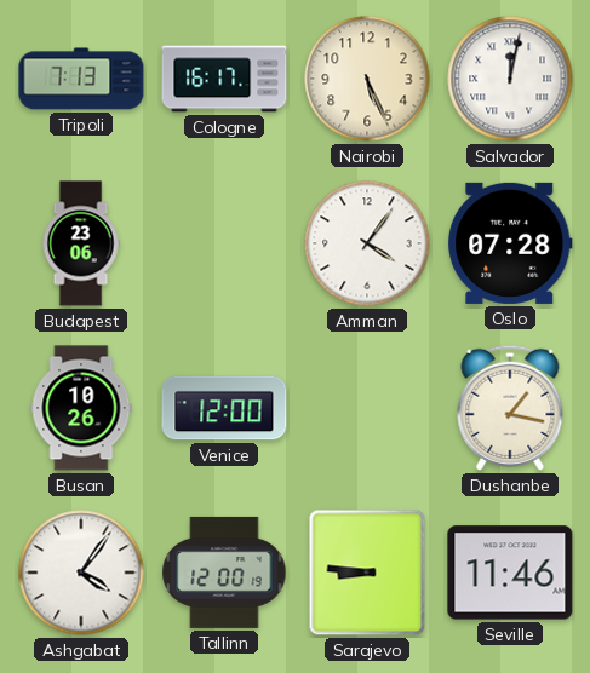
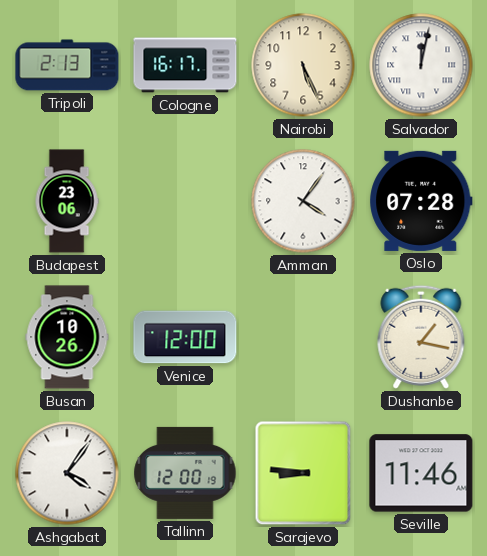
Tripoli: 7:13 -> 2:13 (67, 65)
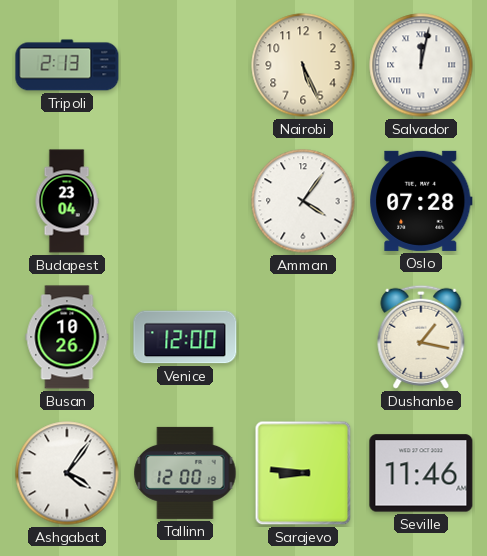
Cologne: 16:17 -> none (185, 65)
Budapest: 23:06 -> 23:04 (67, 201)
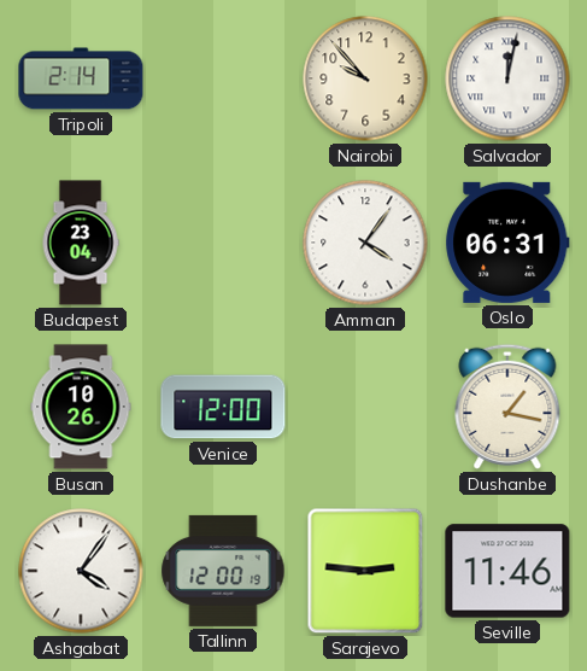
Tripoli: 2:13 -> 2:14 (81, 78)
Nairobi: 5:26 -> 9:53 (365, 78)
Oslo: 07:28 -> 06:31 (507, 243)
Sarajevo: 8:46 -> 2:46 (365, 571)
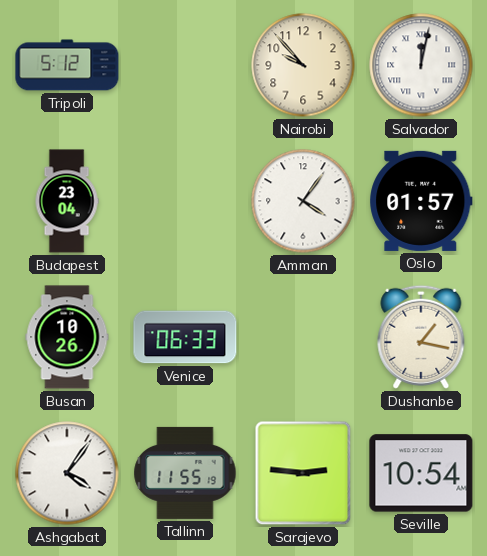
Tripoli: 2:14 -> 5:12 (67, 65)
Oslo: 06:31 -> 01:57 (421, 201)
Venice: 12:00 -> 06:33 (185, 337)
Tallinn: 12:00 -> 11:55 (185, 473)
Seville: 11:46 -> 10:54 (421, 473)
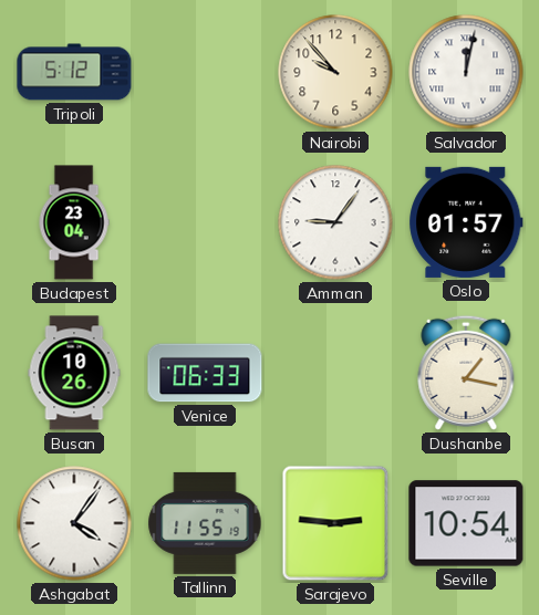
Amman: 4:06 -> 9:06 (335, 222)
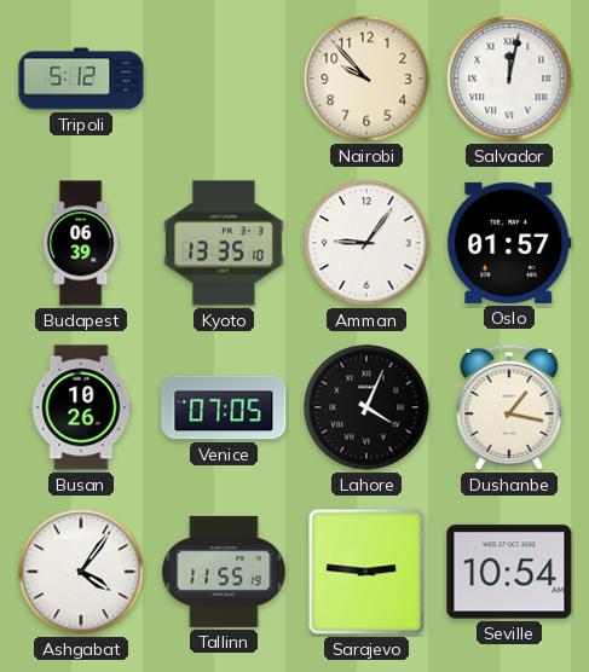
Budapest: 23:04 -> 06:39 (81, 243)
Kyoto: none -> 13:35 (224, 243)
Venice: 06:33 -> 07:05 (224, 407)
Lahore: none -> 4:04 (366, 407)
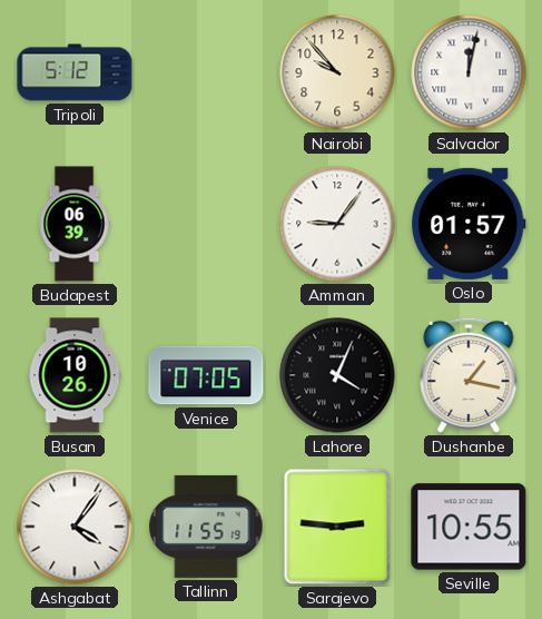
Kyoto: 13:35 -> none (224, 243)
Seville: 10:54 -> 10:55 (469, 527)
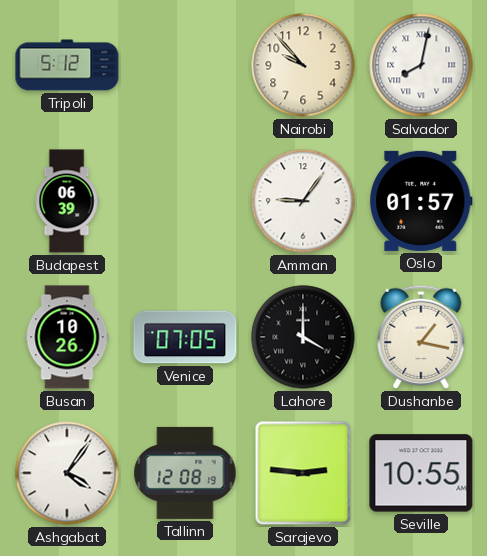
Salvador: 12:02 -> 8:02 (421, 65)
Lahore: 4:04 -> 4:00 (303, 337)
Tallinn: 11:55 -> 12:08 (185, 473)
